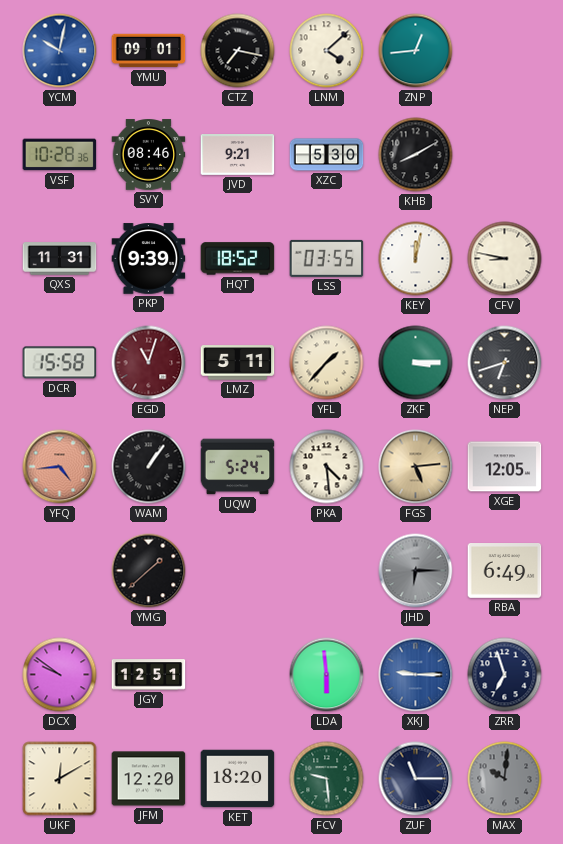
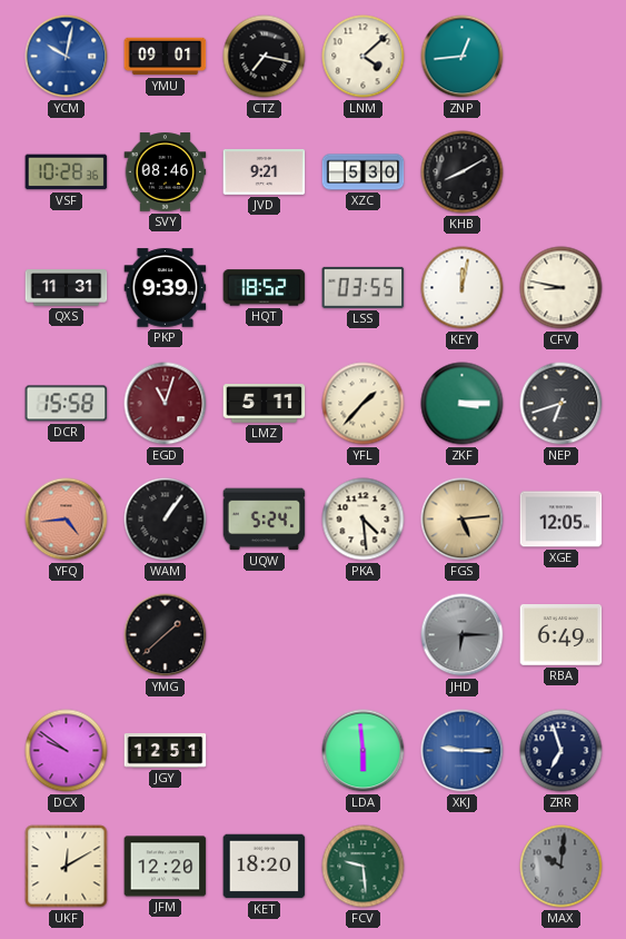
ZUF: 11:15 -> none (416, 779)
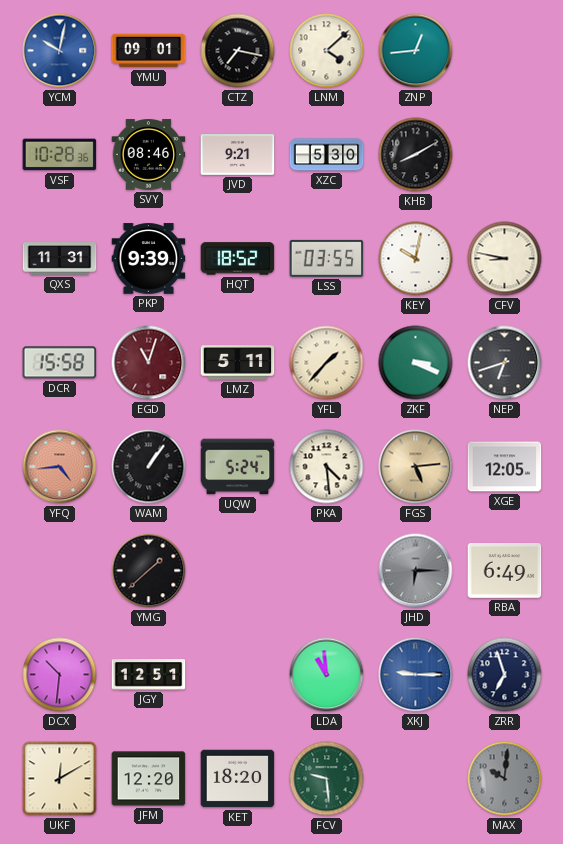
KEY: 12:02 -> 10:02 (416, 259)
ZKF: 3:15 -> 3:19 (416, 363)
DCX: 9:51 -> 10:31 (60, 675)
LDA: 5:59 -> 10:59 (327, 675)
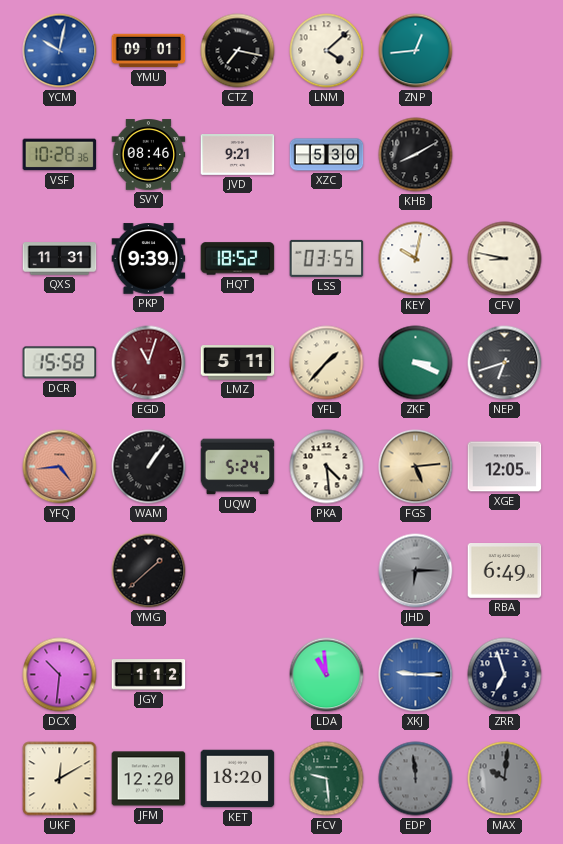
JGY: 12:51 -> 1:12 (149, 675)
EDP: none -> 11:59 (416, 779)
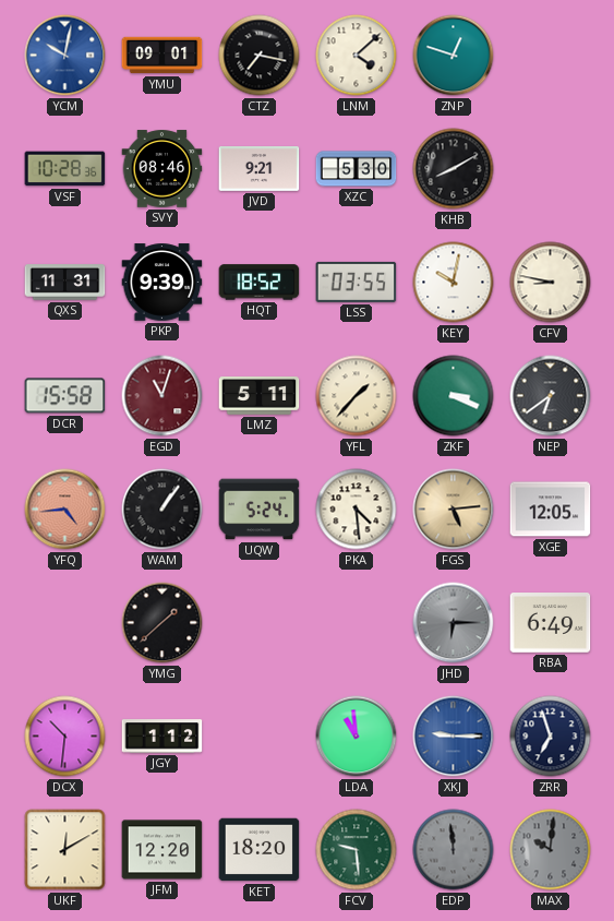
ZNP: 12:44 -> 12:48 (454, 56)
NEP: 6:42 -> 6:39 (551, 396)
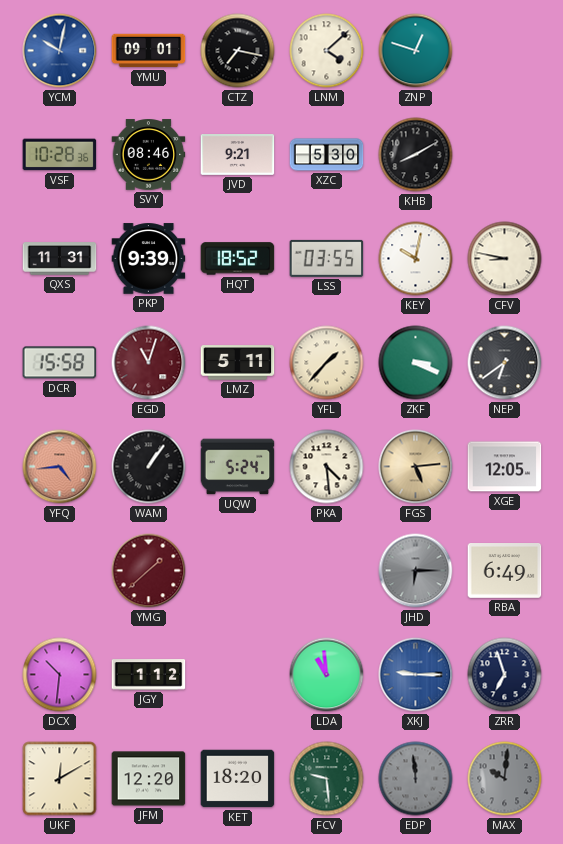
YMG dial: black -> burgundy (149, 571)
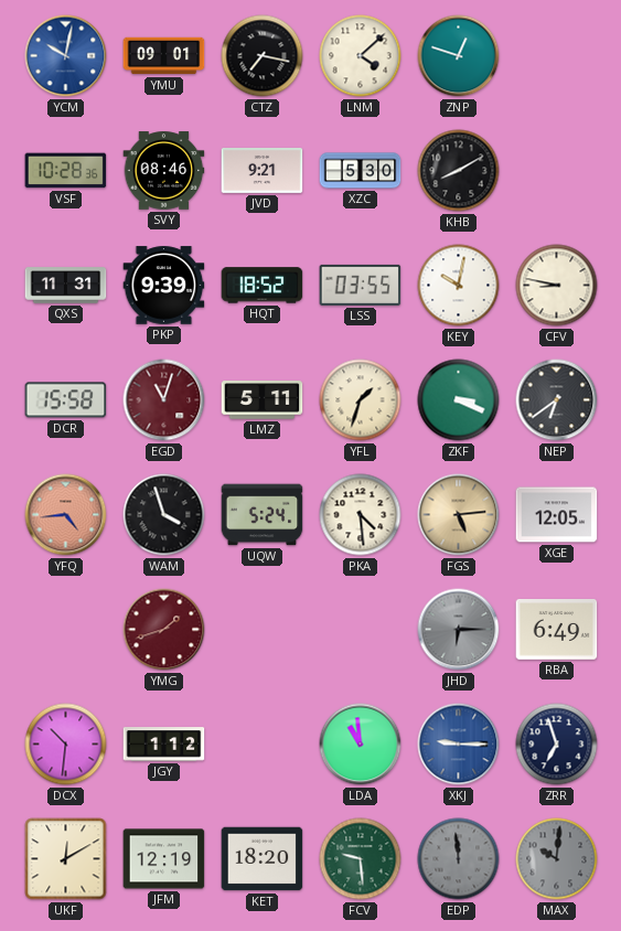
YFL: 1:37 -> 1:33 (361, 400)
WAM: 1:06 -> 3:57 (164, 515)
YMG: 1:38 -> 1:42 (164, 630)
JFM: 12:20 -> 12:19 (164, 859)
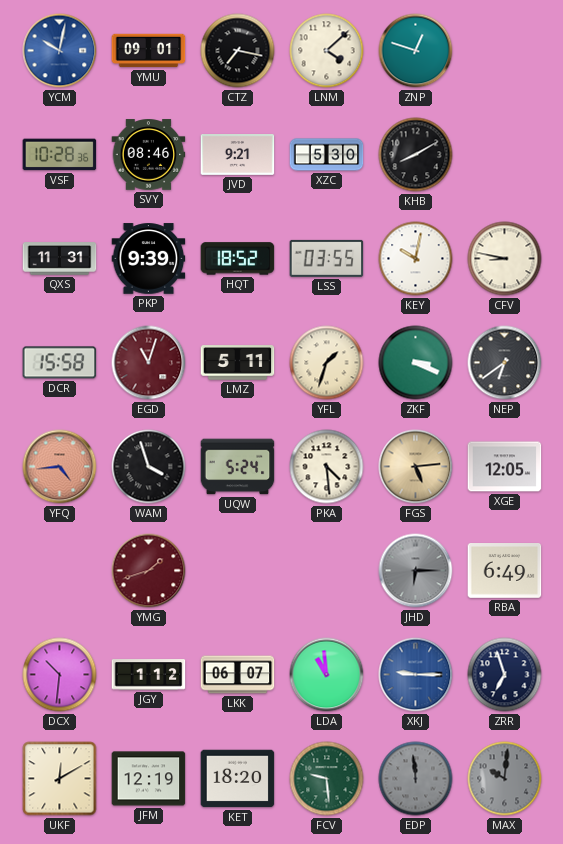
LKK: none -> 06:07 (238, 675)
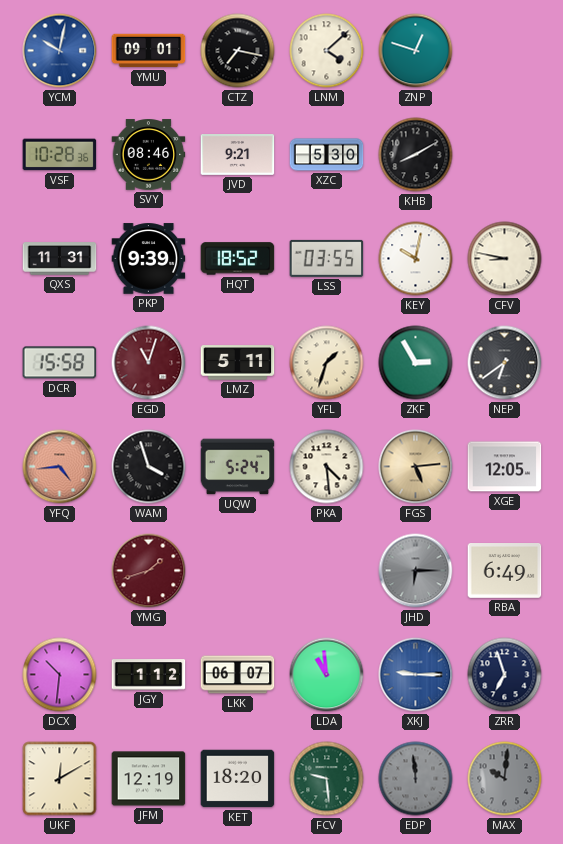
ZKF: 3:19 -> 2:55 (416, 363)
